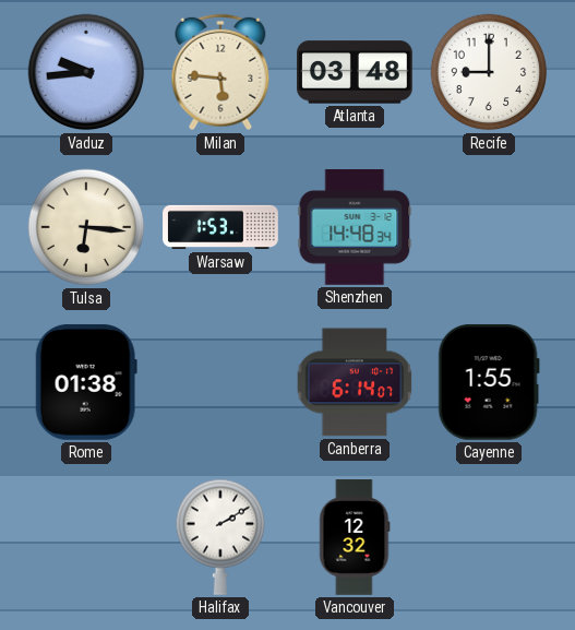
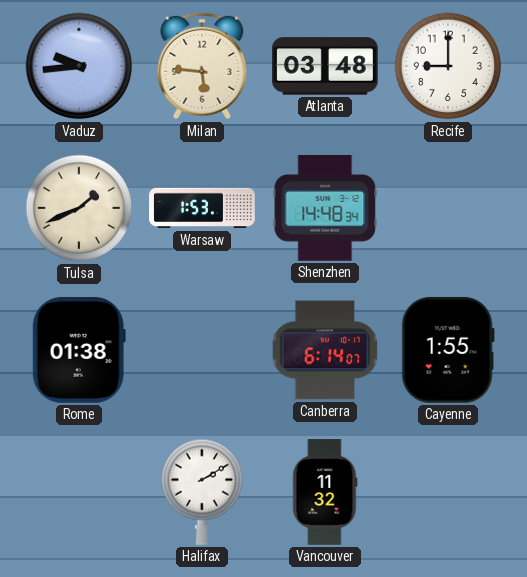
Tulsa: 6:16 -> 1:41 (79, 208)
Vancouver: 12:32 -> 11:32 (325, 492)
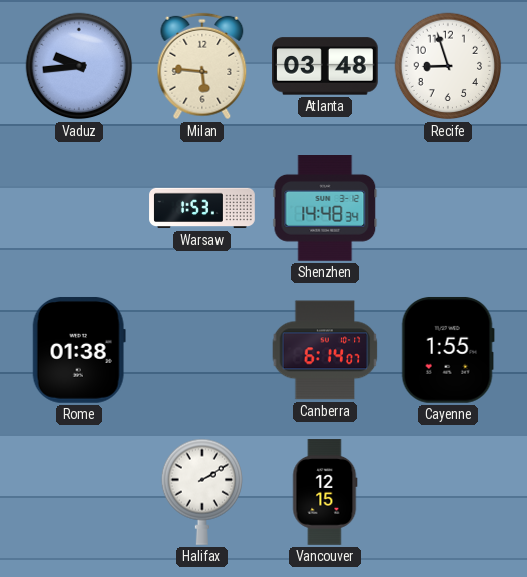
Recife: 9:00 -> 8:57 (448, 66)
Tulsa: 1:41 -> none (79, 208)
Vancouver: 11:32 -> 12:15 (325, 492)
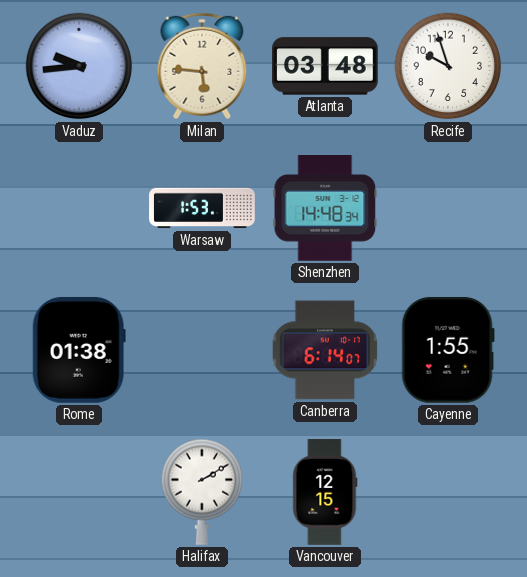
Recife: 8:57 -> 9:57 (448, 66)
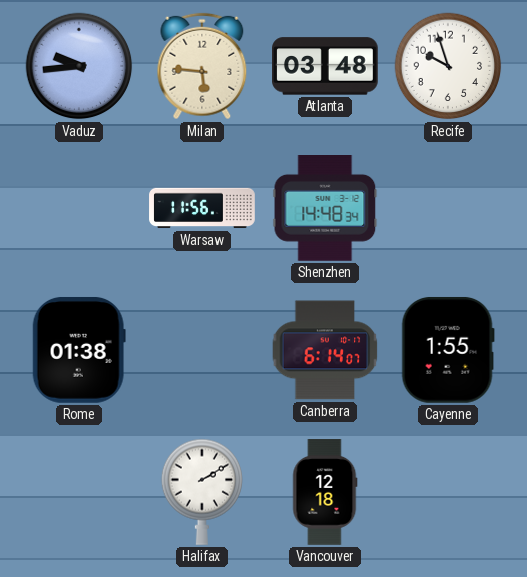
Warsaw: 1:53 -> 11:56 (202, 208)
Vancouver: 12:15 -> 12:18 (325, 492)
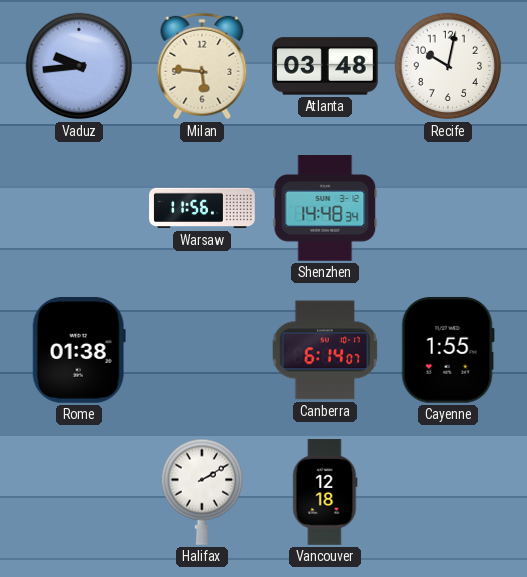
Recife: 9:57 -> 10:02 (448, 66)
